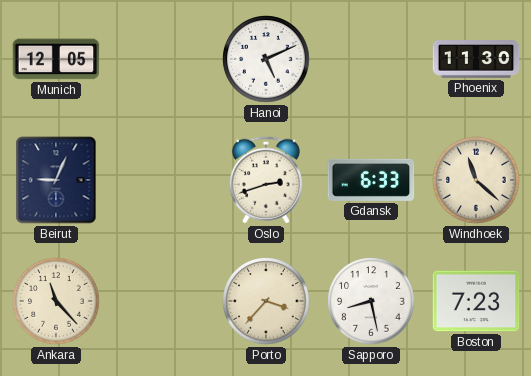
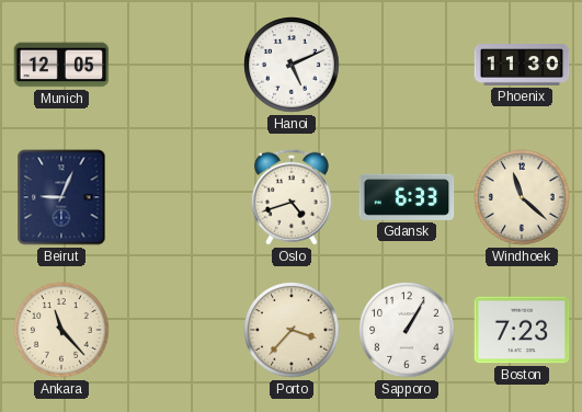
Oslo: 2:42 -> 4:42 (292, 197)
Sapporo: 8:28 -> 1:05 (407, 330)
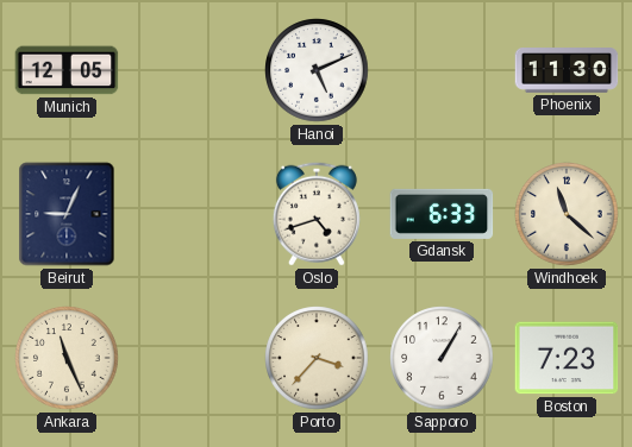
Ankara: 11:23 -> 11:26 (67, 358)
